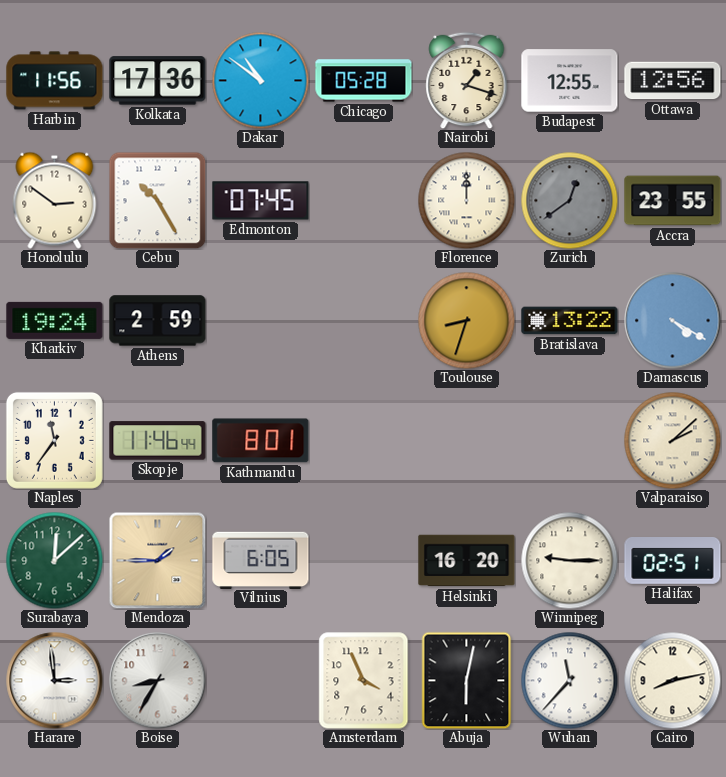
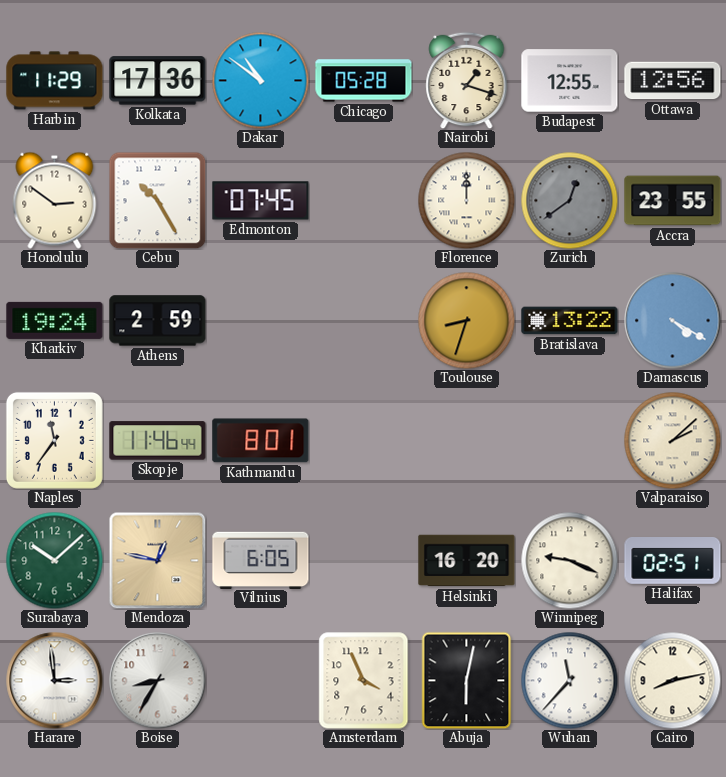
Harbin: 11:56 -> 11:29 (55, 81)
Surabaya: 12:08 -> 10:08 (54, 560)
Mendoza: 1:45 -> 12:47 (157, 560)
Winnipeg: 9:15 -> 9:19 (569, 560)
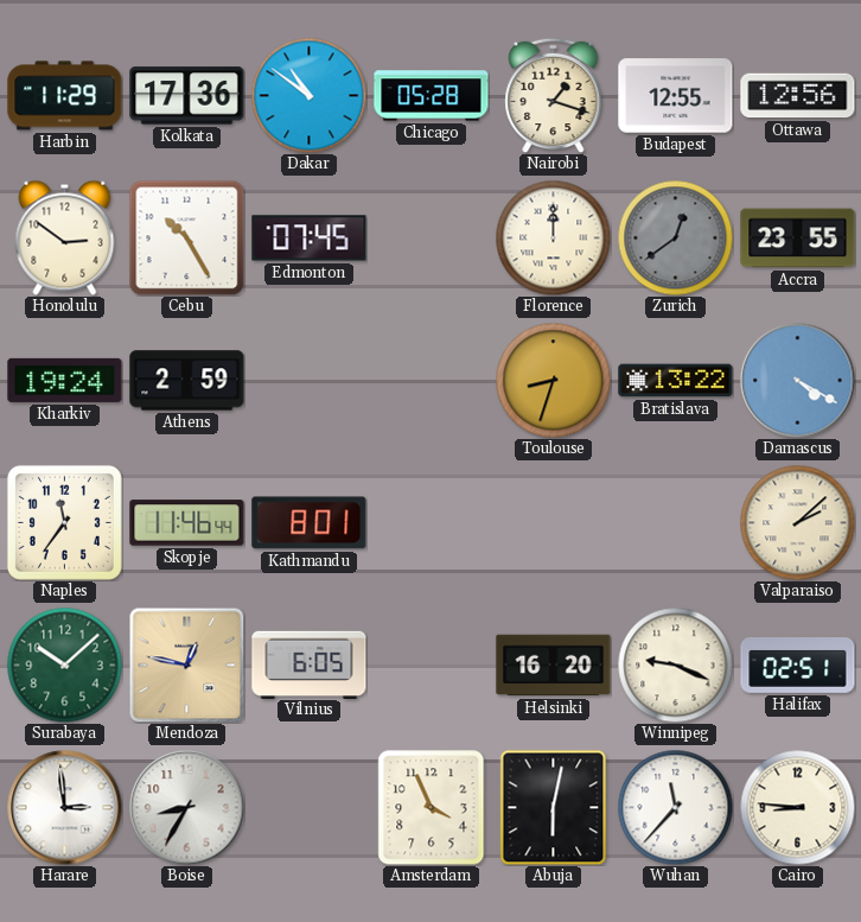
Cairo: 8:13 -> 8:46 (797, 807)
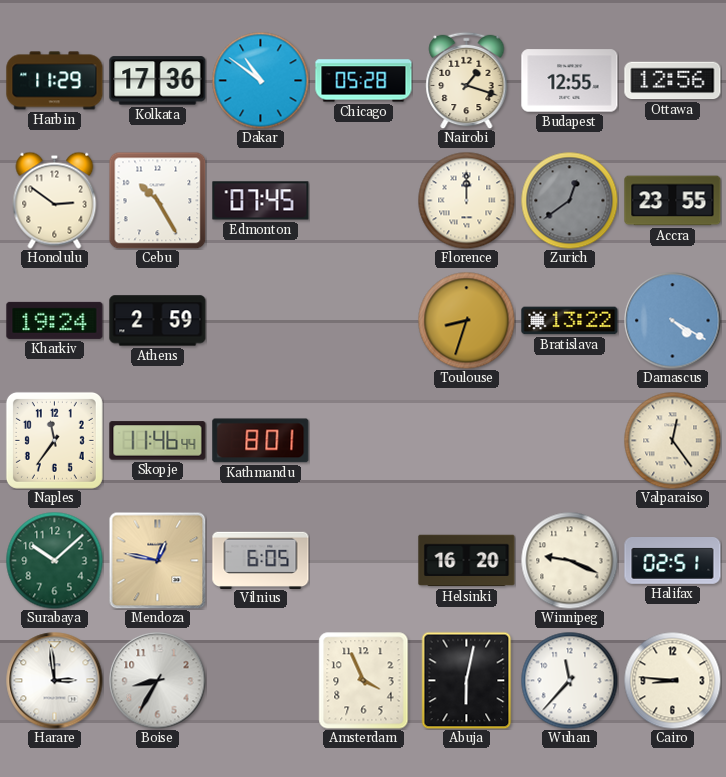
Valparaiso: 2:08 -> 12:24 (672, 440)
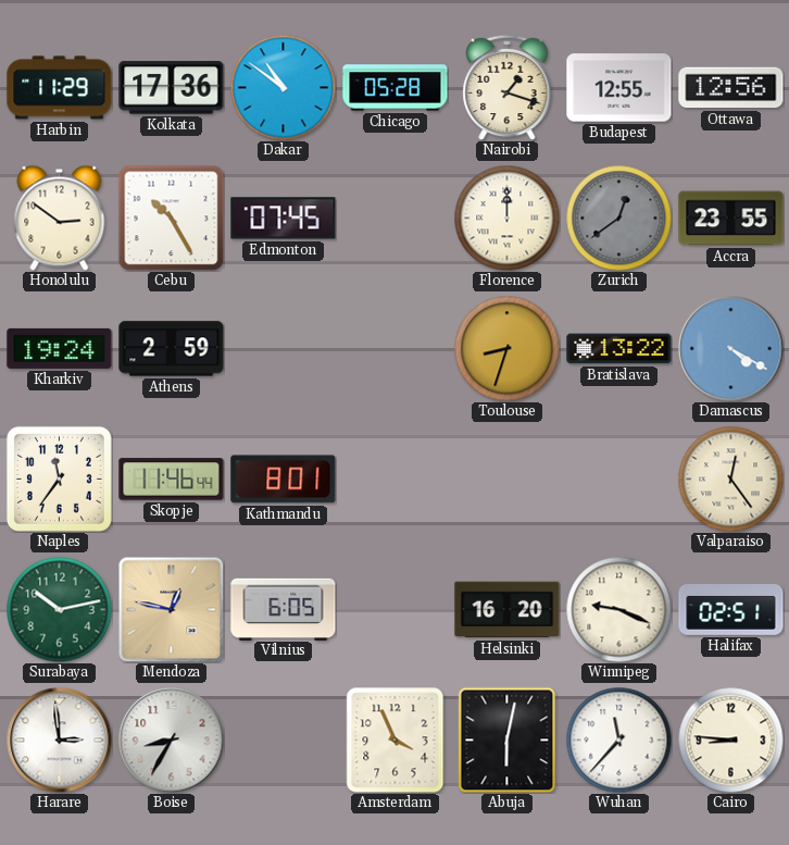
Surabaya: 10:08 -> 10:13 (59, 609)
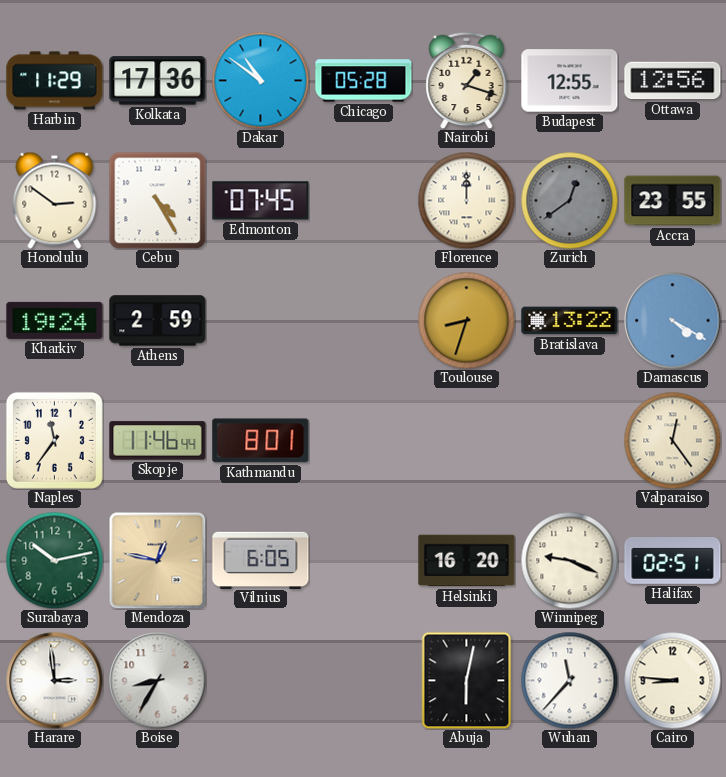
Cebu: 10:25 -> 4:25 (157, 200)
Amsterdam: 3:56 -> none (396, 741)
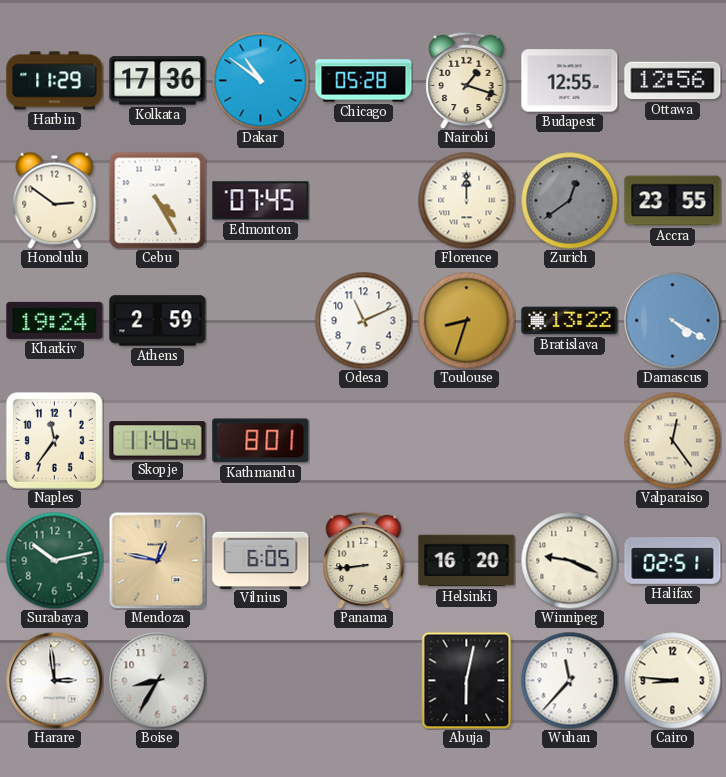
Odesa: none -> 11:11 (363, 320)
Panama: none -> 8:44 (364, 560)
